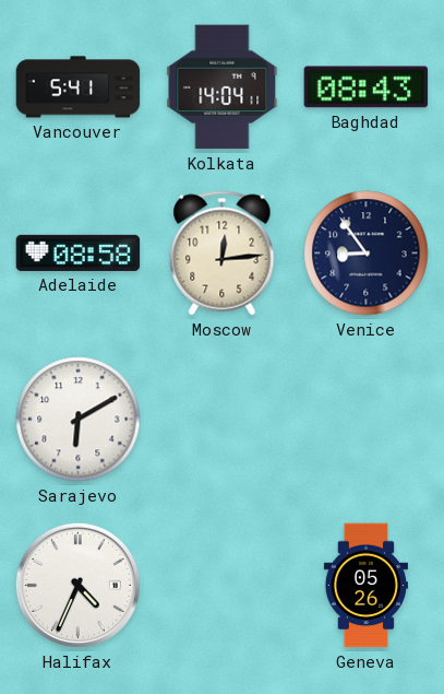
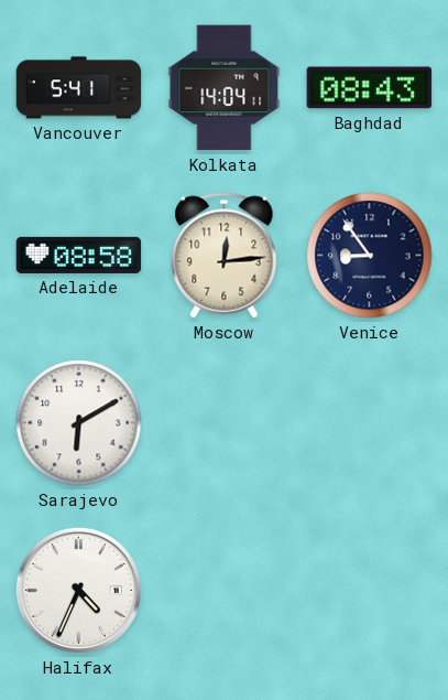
Geneva: 05:26 -> none (365, 586)
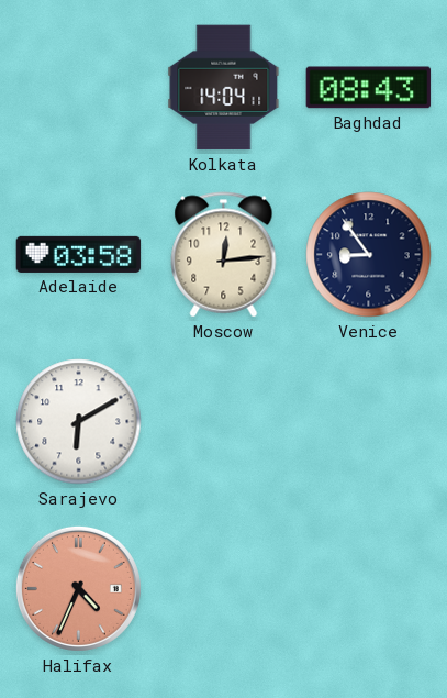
Vancouver: 5:41 -> none (79, 88)
Adelaide: 08:58 -> 03:58 (79, 254)
Halifax dial: white -> salmon (78, 588)
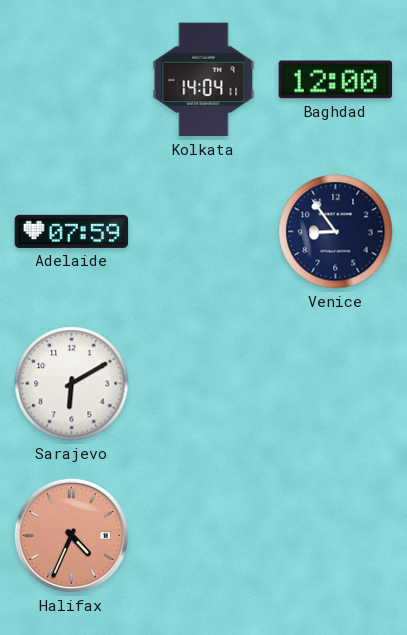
Baghdad: 08:43 -> 12:00 (336, 80)
Adelaide: 03:58 -> 07:59 (72, 231)
Moscow: 12:14 -> none (224, 255)
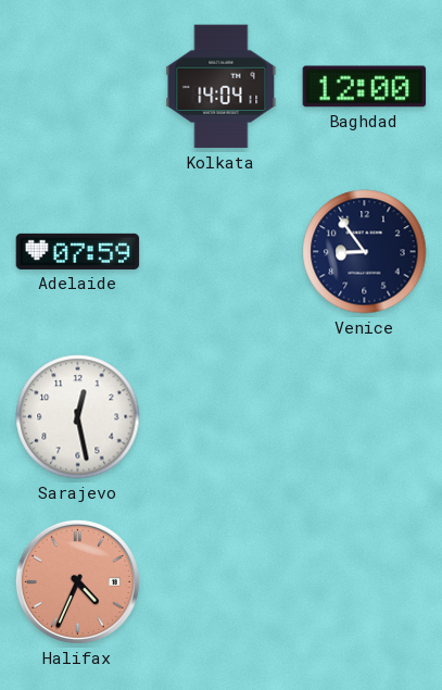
Sarajevo: 6:10 -> 12:28 (78, 417)
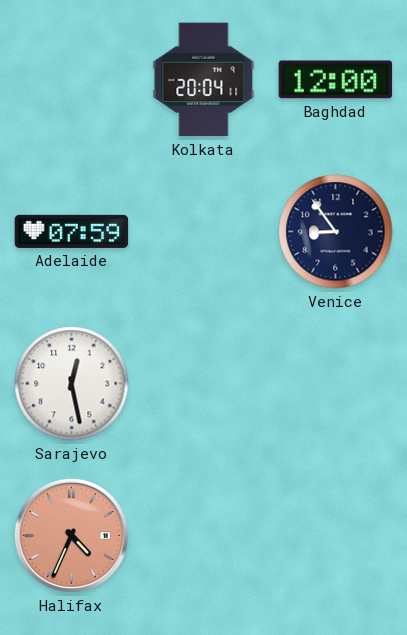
Kolkata: 14:04 -> 20:04 (204, 80)
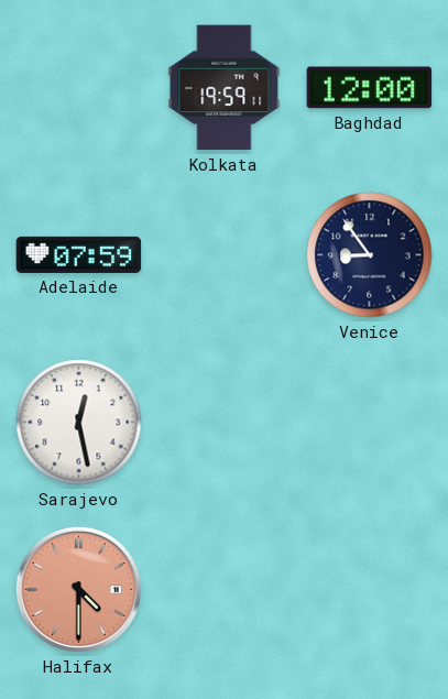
Kolkata: 20:04 -> 19:59 (225, 88)
Halifax: 4:34 -> 4:30 (78, 589)
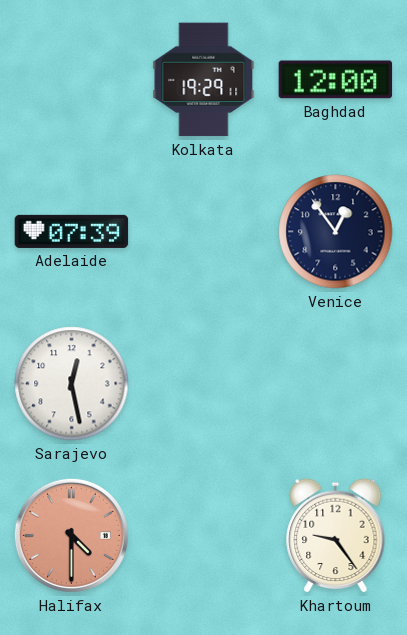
Kolkata: 19:59 -> 19:29 (204, 80)
Adelaide: 07:59 -> 07:39 (72, 231)
Venice: 8:54 -> 12:54 (336, 232)
Khartoum: none -> 9:24 (336, 535)
